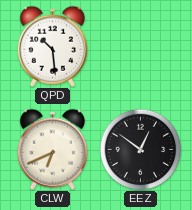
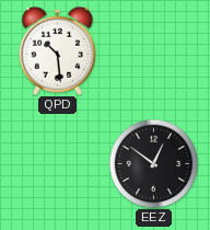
CLW: 6:41 -> none (52, 149)
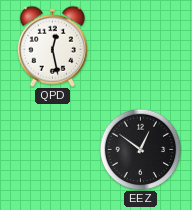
QPD: 10:29 -> 12:28 (52, 46)
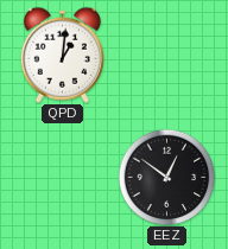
QPD: 12:28 -> 1:01 (62, 55)
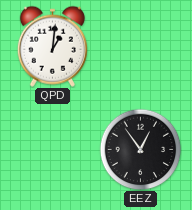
EEZ: 12:51 -> 12:54 (140, 149)
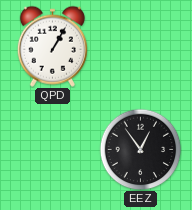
QPD: 1:01 -> 1:05 (52, 46)
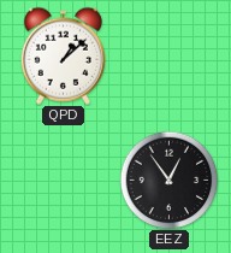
QPD: 1:05 -> 1:08 (63, 55)
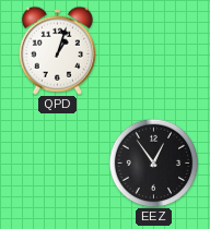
QPD: 1:08 -> 1:03 (57, 50)
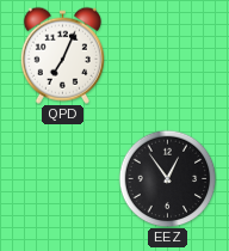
QPD: 1:03 -> 7:04 (62, 55)
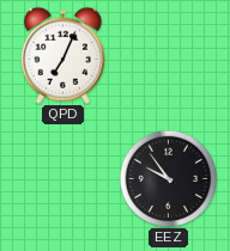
EEZ: 12:54 -> 9:54 (168, 178)
